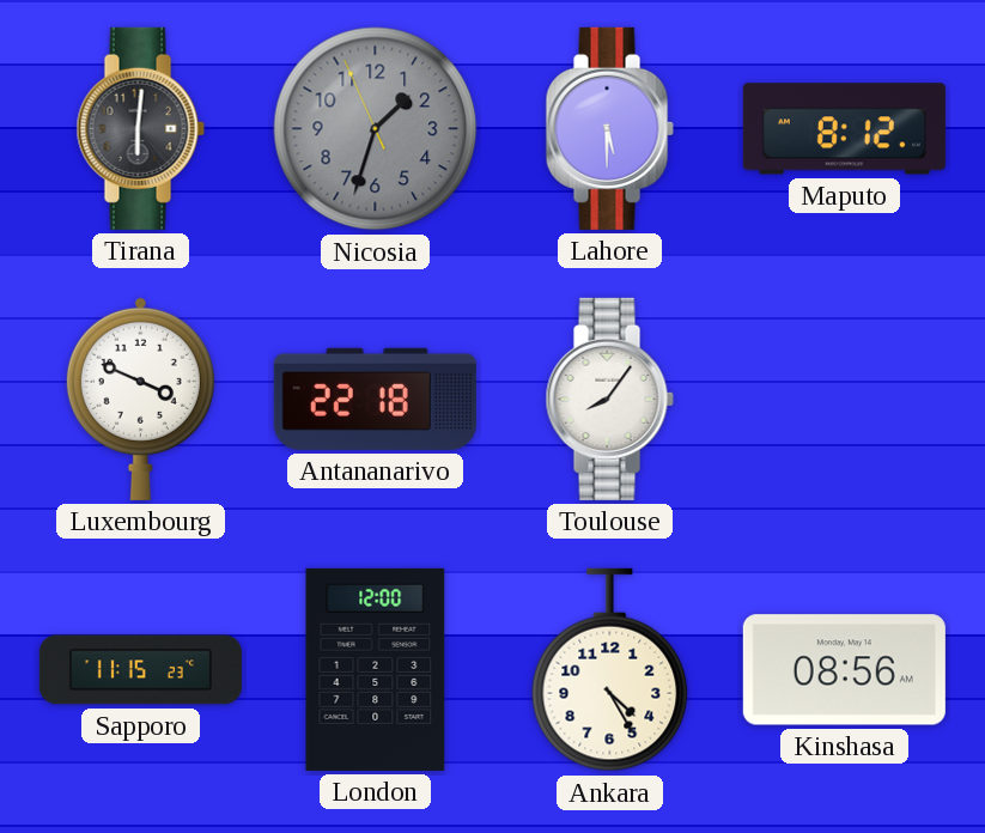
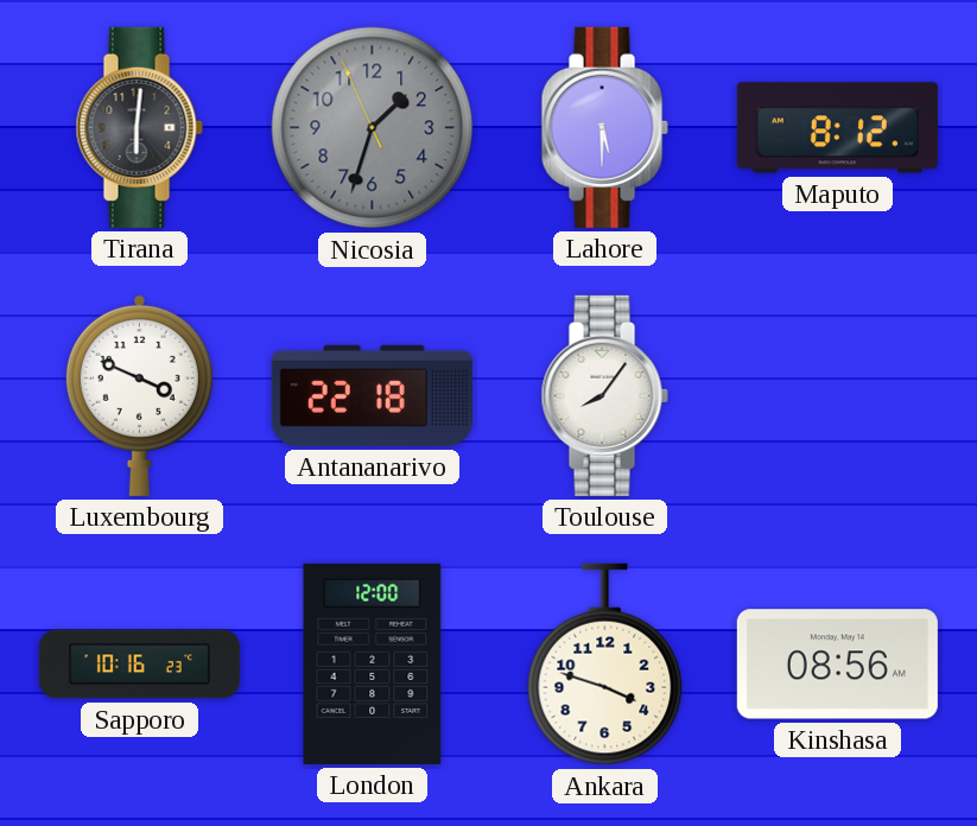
Sapporo: 11:15 -> 10:16 (139, 665)
Ankara: 4:25 -> 3:48 (605, 665)
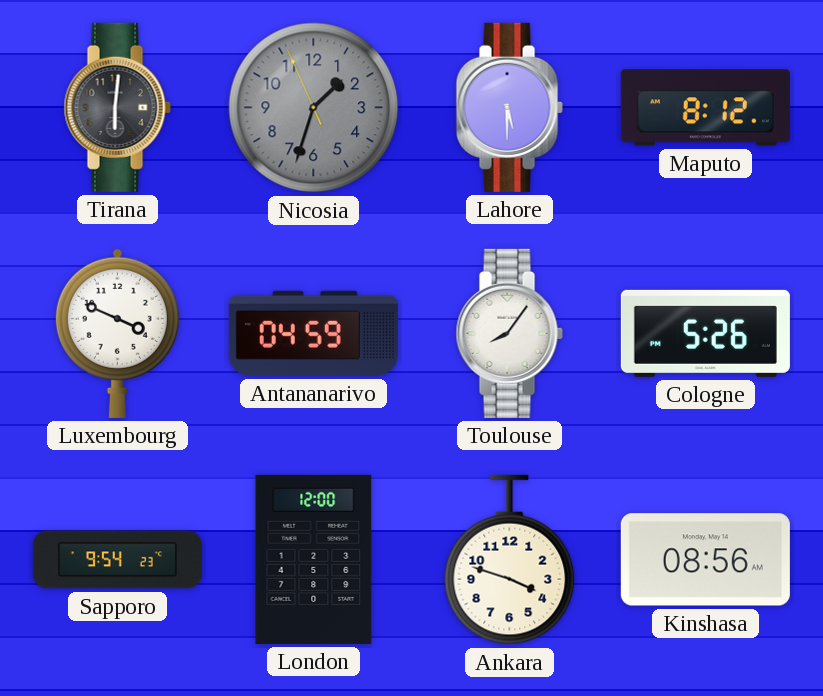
Antananarivo: 22:18 -> 04:59 (313, 333)
Cologne: none -> 5:26 (705, 333)
Sapporo: 10:16 -> 9:54 (117, 560)
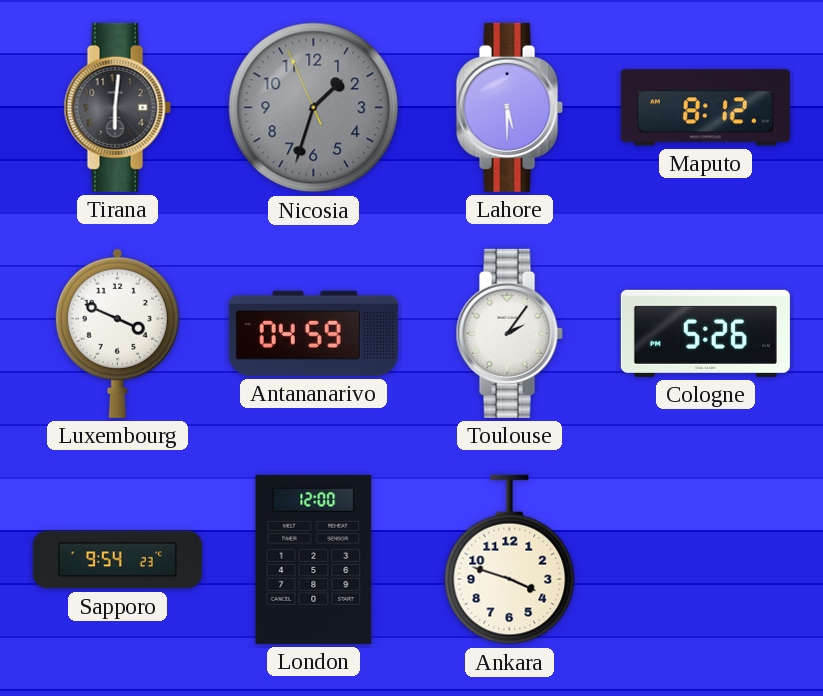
Toulouse: 8:06 -> 2:06 (509, 333)
Kinshasa: 08:56 -> none (705, 560)
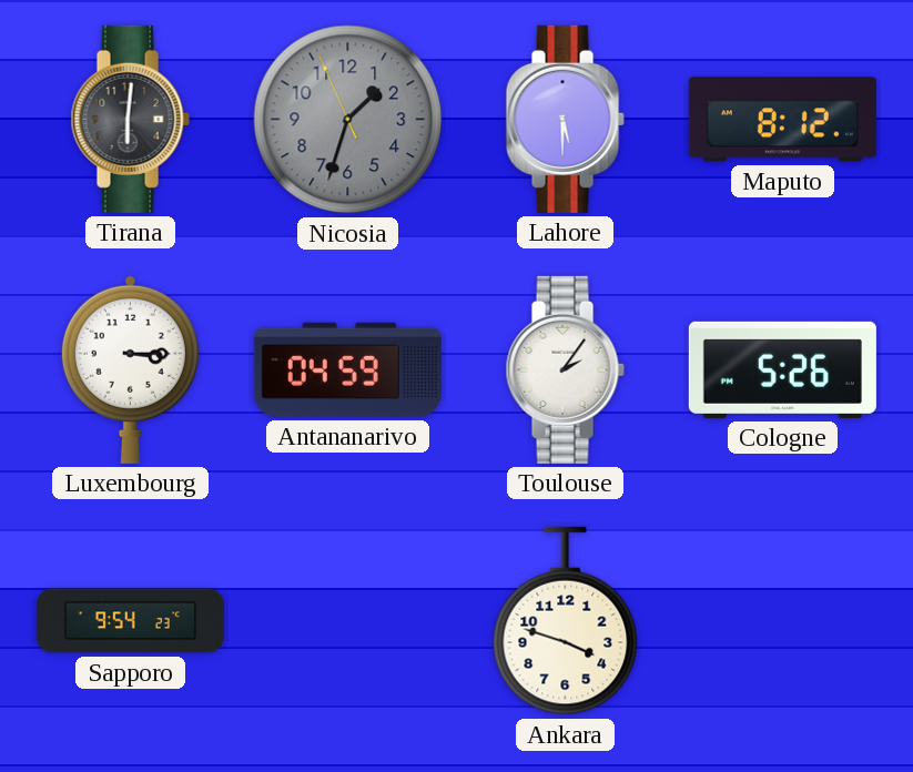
Luxembourg: 3:49 -> 3:15 (130, 369)
London: 12:00 -> none (314, 559)
